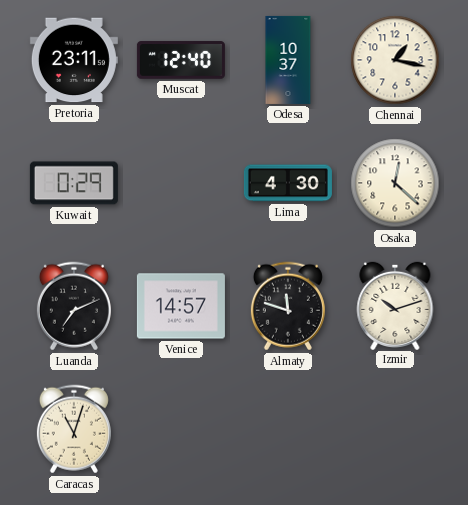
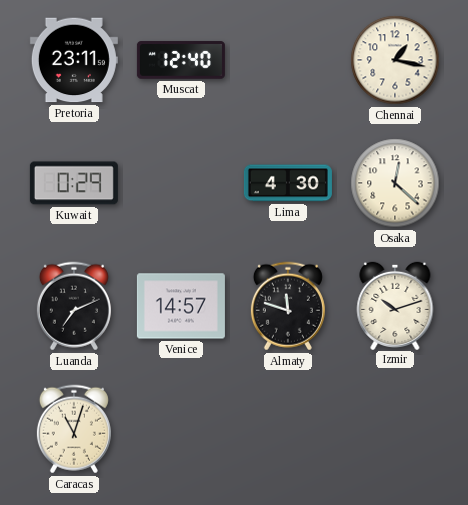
Odesa: 10:37 -> none (288, 60)
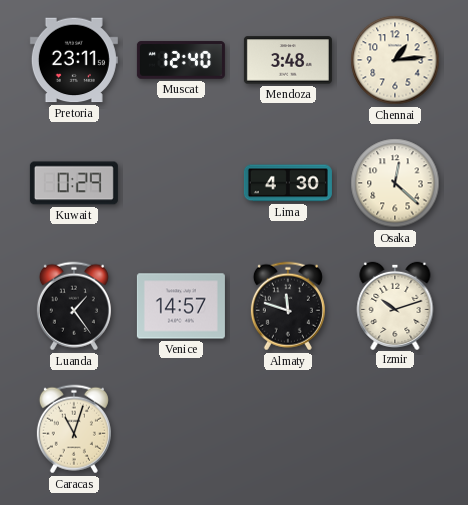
Mendoza: none -> 3:48 (288, 60)
Chennai: 1:17 -> 1:14 (395, 60)
Luanda: 7:11 -> 1:24 (74, 306)
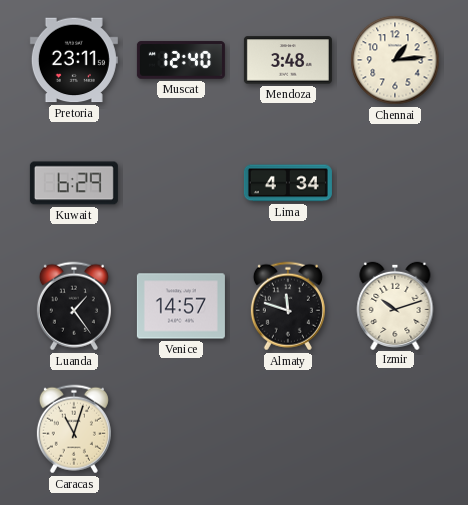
Kuwait: 0:29 -> 6:29 (74, 183)
Lima: 4:30 -> 4:34 (288, 183)
Osaka: 12:22 -> none (395, 183)
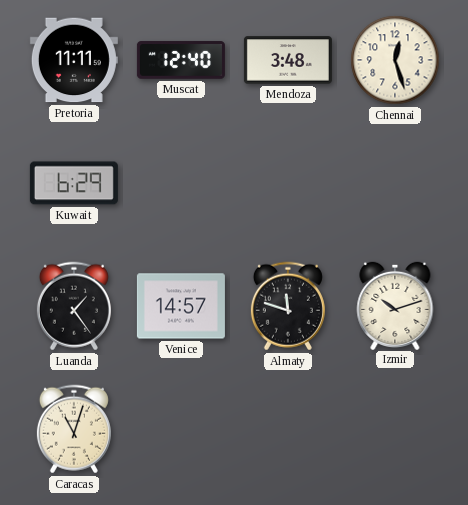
Pretoria: 23:11 -> 11:11 (74, 60)
Chennai: 1:14 -> 12:27 (395, 60)
Lima: 4:34 -> none (288, 183)
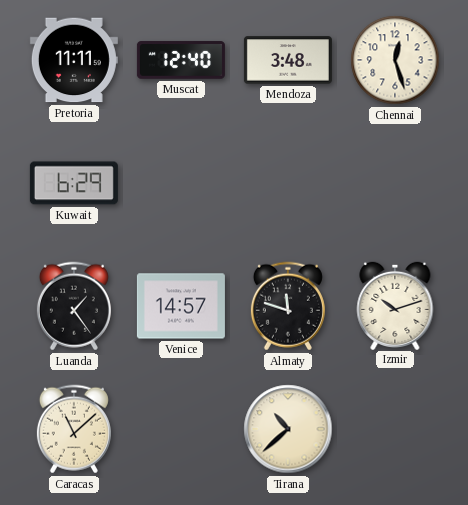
Caracas: 11:03 -> 11:08 (74, 429)
Tirana: none -> 10:38 (288, 429)
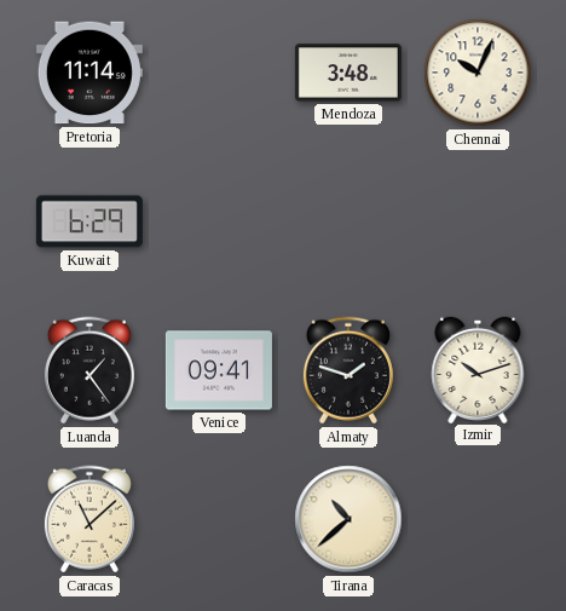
Pretoria: 11:11 -> 11:14 (89, 73)
Muscat: 12:40 -> none (181, 60)
Chennai: 12:27 -> 10:04 (478, 73)
Venice: 14:57 -> 09:41 (219, 370)
Almaty: 11:48 -> 1:48 (348, 370)
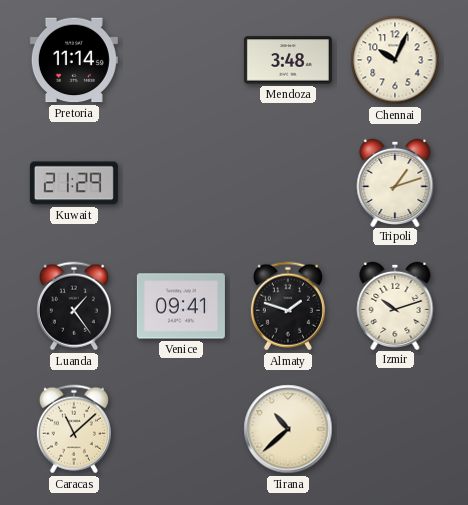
Kuwait: 6:29 -> 21:29 (74, 183)
Tripoli: none -> 1:12 (395, 182)
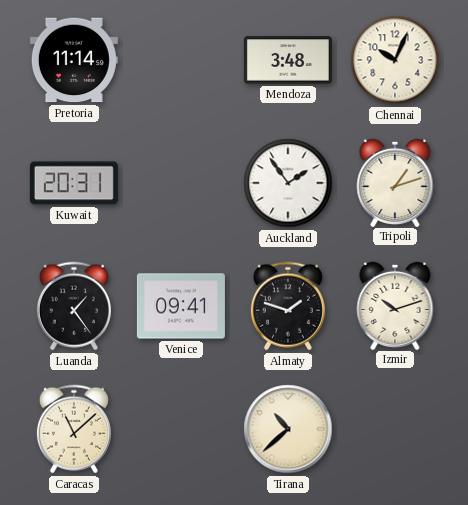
Kuwait: 21:29 -> 20:31 (74, 183)
Auckland: none -> 1:54 (288, 183)
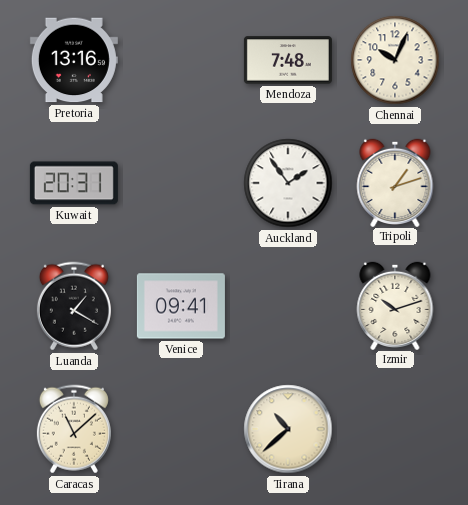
Pretoria: 11:14 -> 13:16 (74, 60)
Mendoza: 3:48 -> 7:48 (288, 60)
Luanda: 1:24 -> 1:20 (74, 306)
Almaty: 1:48 -> none (288, 306)
